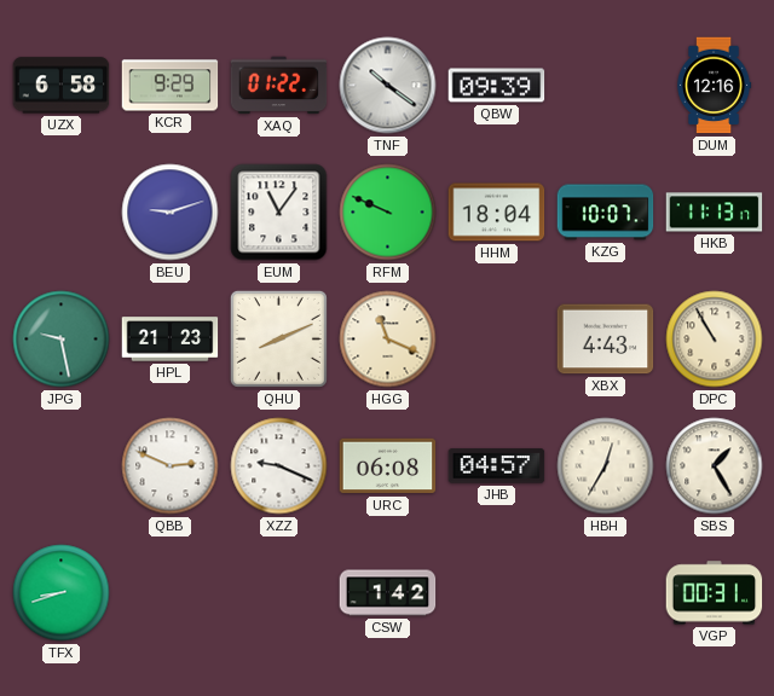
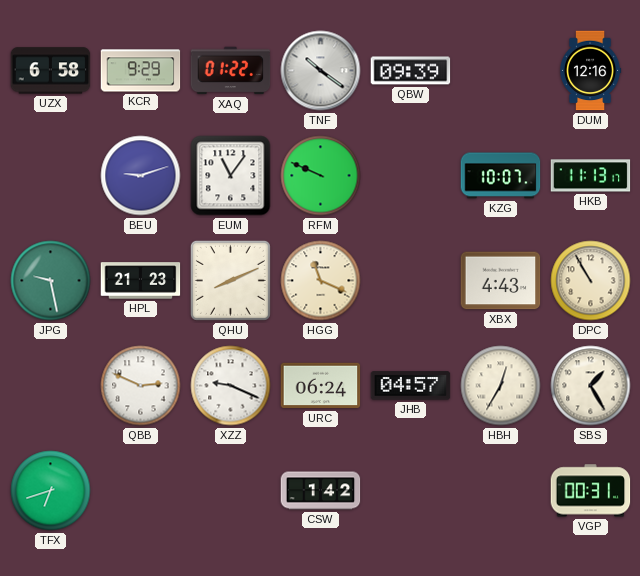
HHM: 18:04 -> none (497, 213)
URC: 06:08 -> 06:24 (321, 386)
TFX: 8:42 -> 6:42 (51, 491)
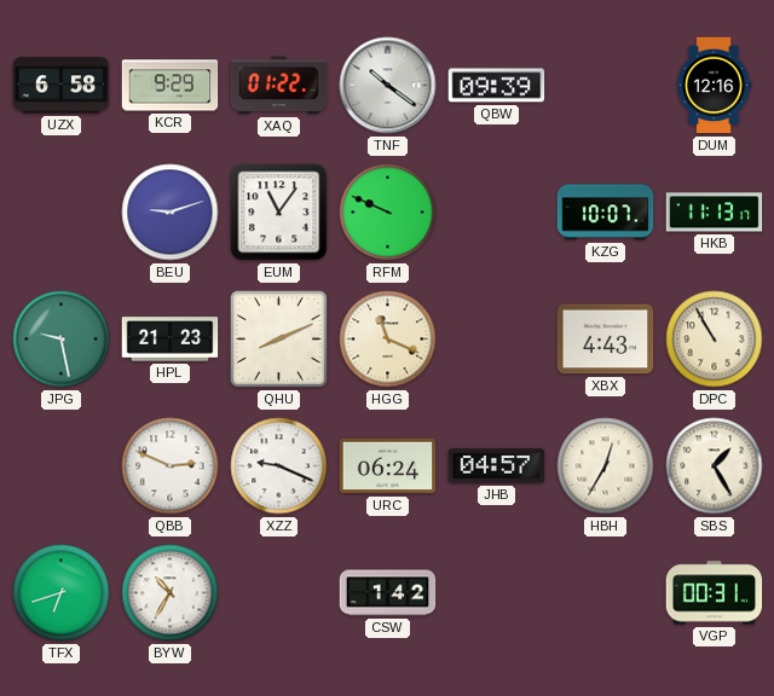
BYW: none -> 10:35 (171, 593)
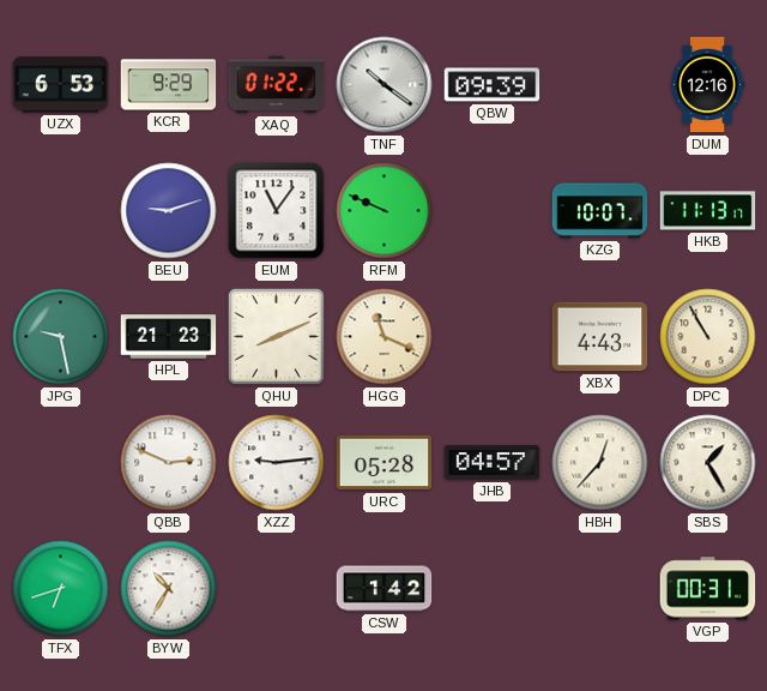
UZX: 6:58 -> 6:53 (61, 85)
XZZ: 9:19 -> 9:14 (277, 463)
URC: 06:24 -> 05:28 (385, 463)
HBH: 12:35 -> 12:37 (600, 463)
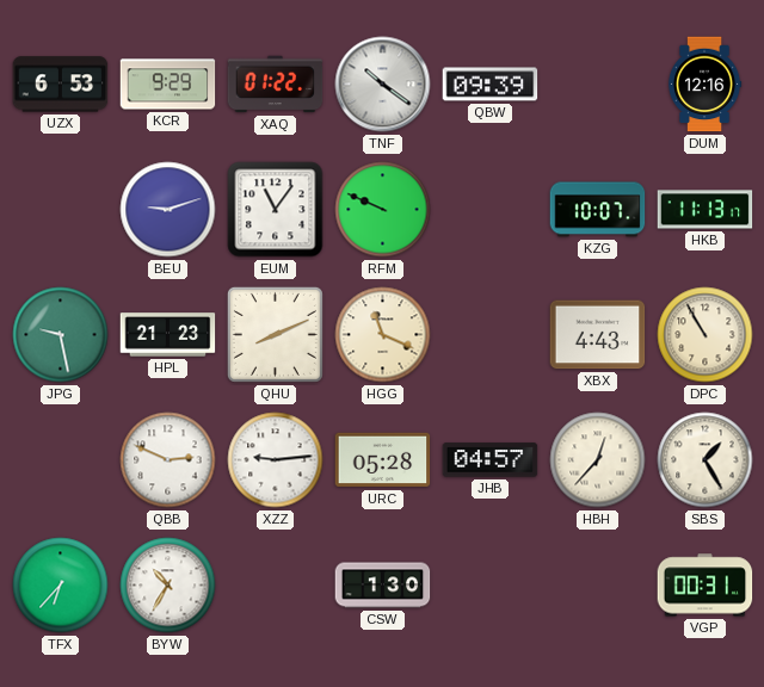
TFX: 6:42 -> 6:37 (61, 586)
CSW: 1:42 -> 1:30 (383, 586)
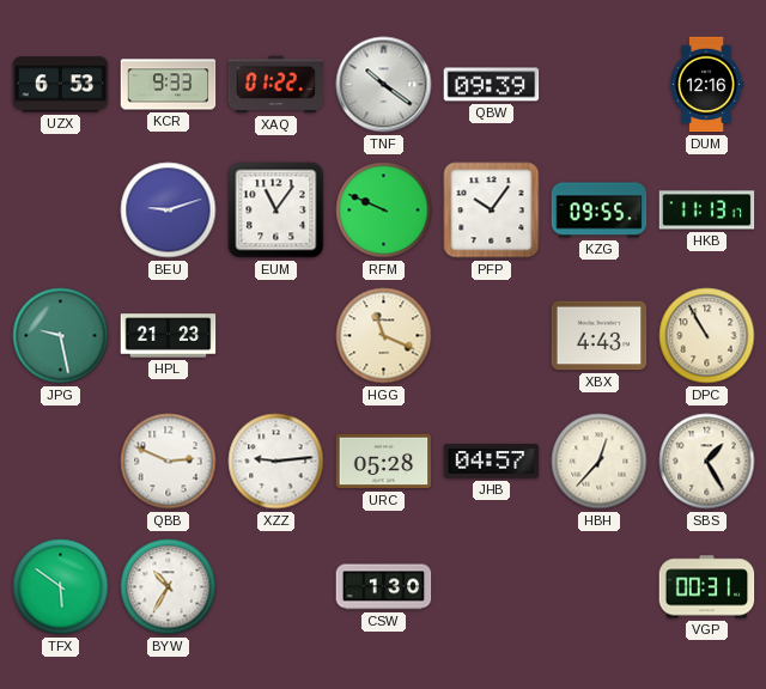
KCR: 9:29 -> 9:33 (169, 85)
PFP: none -> 10:06 (492, 211)
KZG: 10:07 -> 09:55 (600, 211)
QHU: 8:11 -> none (275, 334)
TFX: 6:37 -> 5:51 (61, 587)
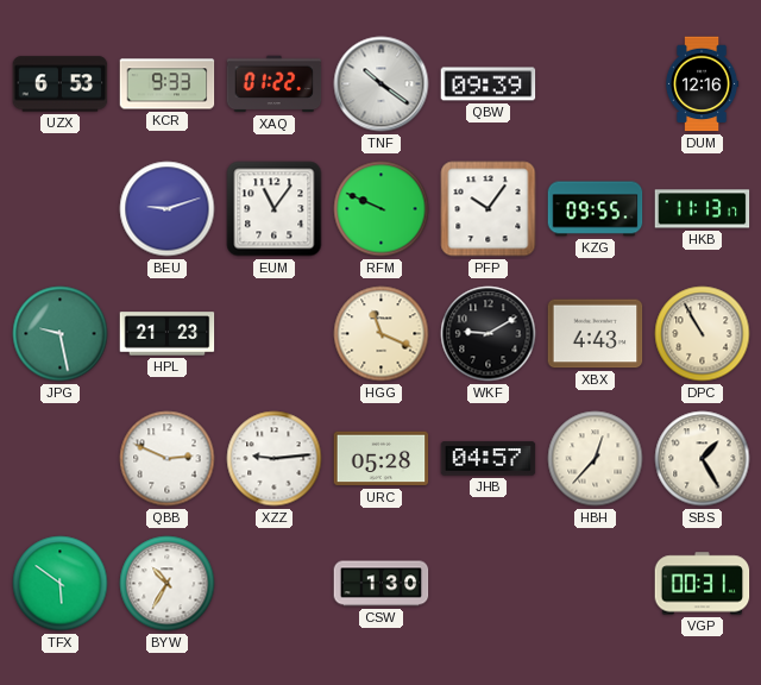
WKF: none -> 9:10 (489, 334)
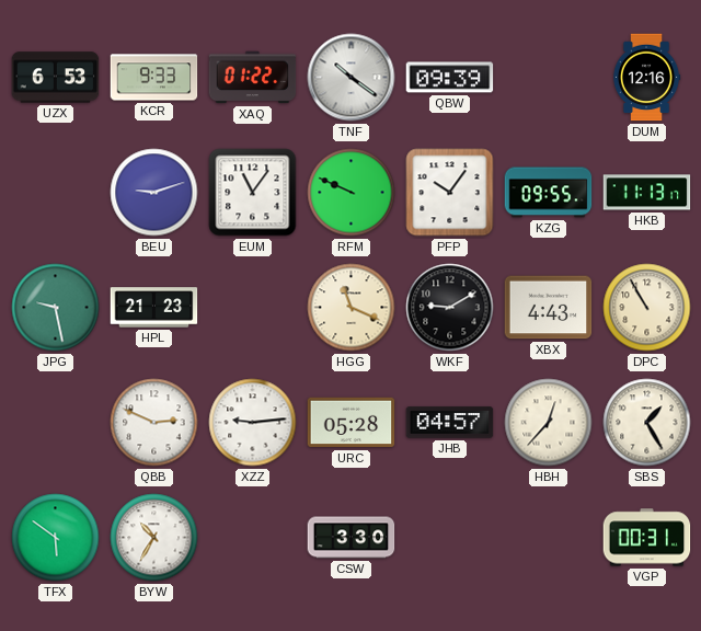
CSW: 1:30 -> 3:30 (352, 538)
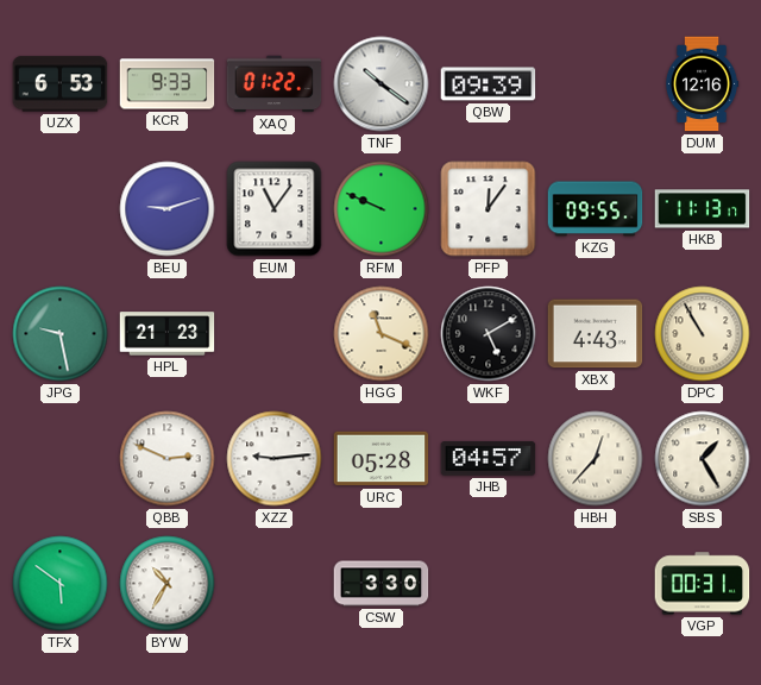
PFP: 10:06 -> 12:06 (489, 209)
WKF: 9:10 -> 5:10 (489, 334)
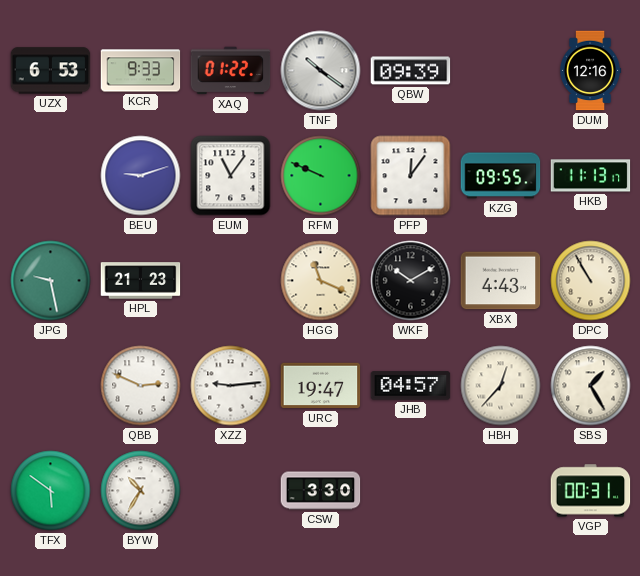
WKF: 5:10 -> 10:10 (411, 281)
URC: 05:28 -> 19:47 (321, 386)
